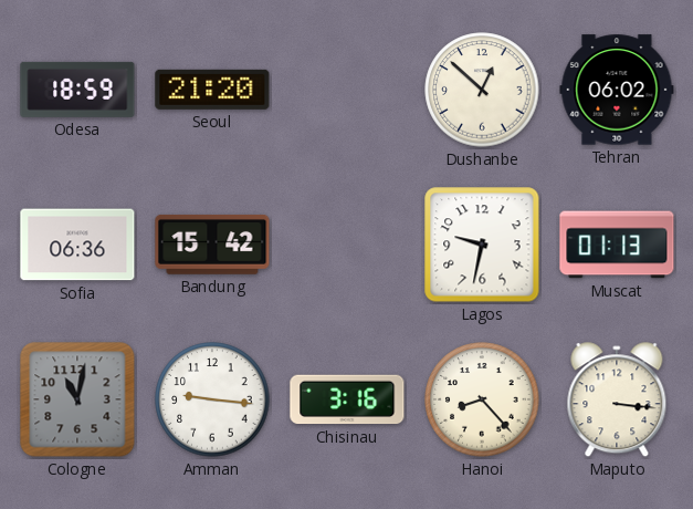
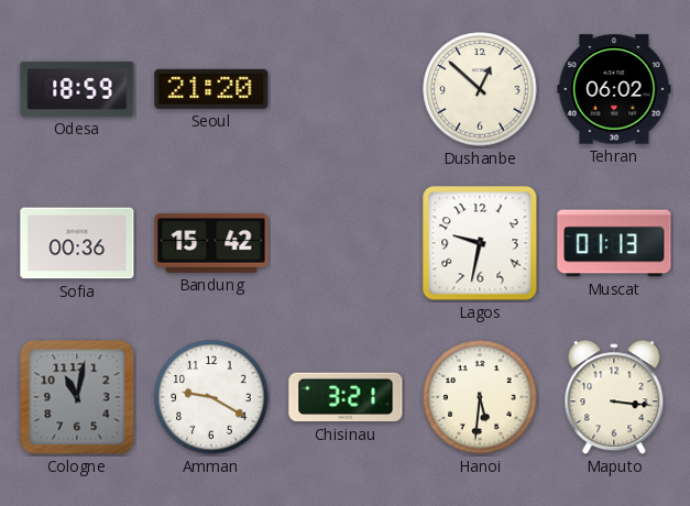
Sofia: 06:36 -> 00:36 (77, 243)
Amman: 9:16 -> 9:20 (211, 397)
Chisinau: 3:16 -> 3:21 (346, 397)
Hanoi: 8:23 -> 5:31 (480, 397)
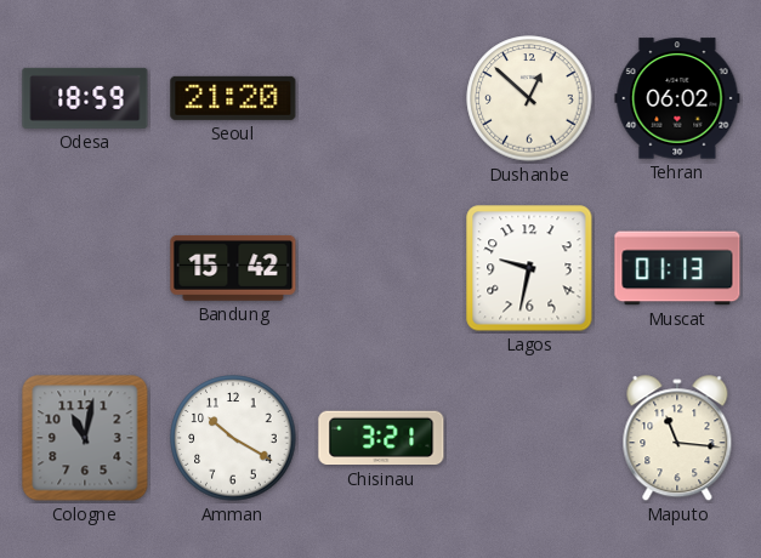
Sofia: 00:36 -> none (77, 243)
Amman: 9:20 -> 10:20 (233, 438)
Hanoi: 5:31 -> none (480, 397)
Maputo: 3:16 -> 11:16 (677, 439)
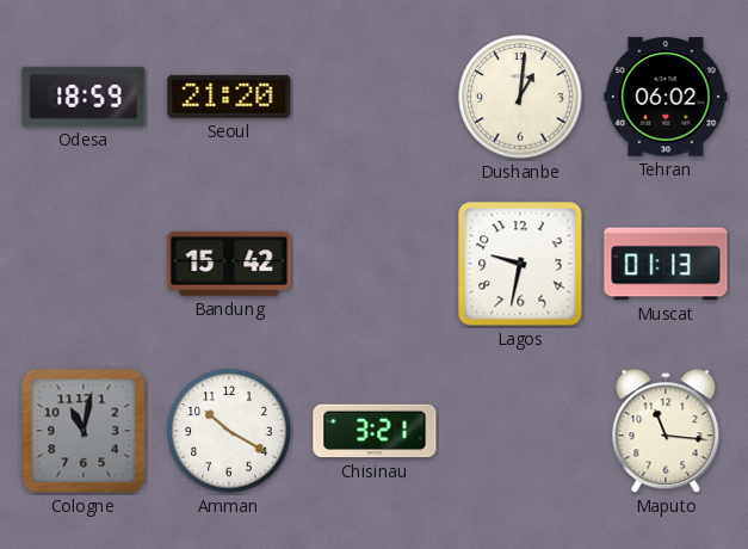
Dushanbe: 12:52 -> 1:01 (520, 97)
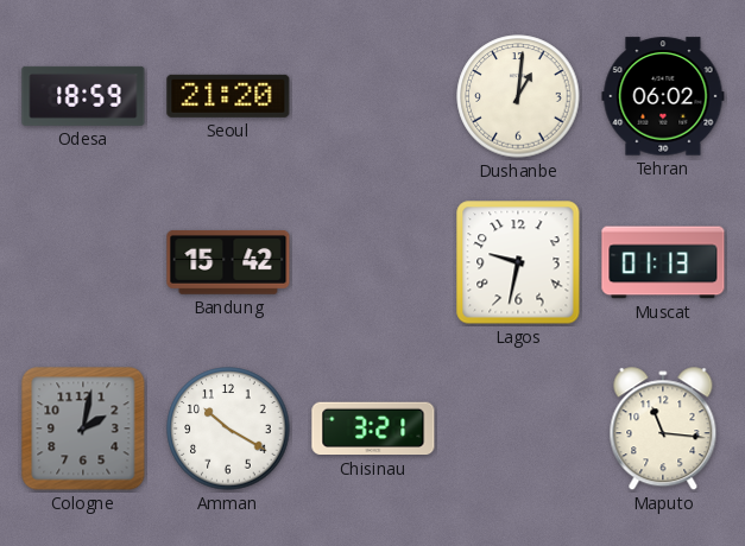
Cologne: 11:02 -> 2:02 (83, 428)
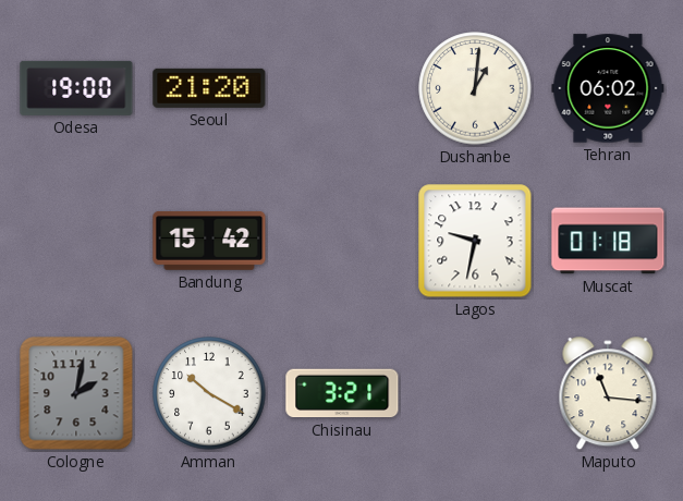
Odesa: 18:59 -> 19:00 (76, 88)
Muscat: 01:13 -> 01:18 (608, 241)
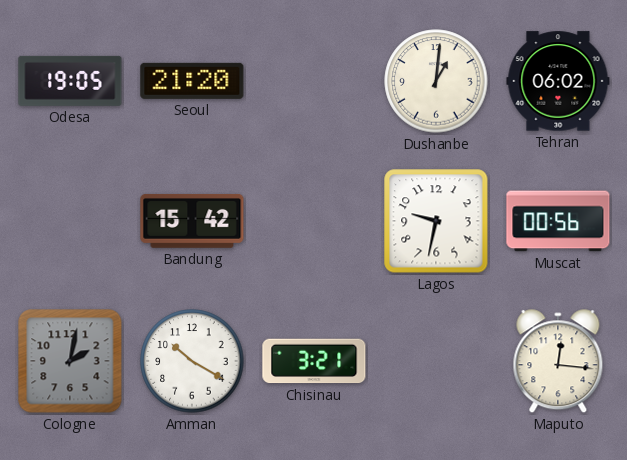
Odesa: 19:00 -> 19:05 (70, 81)
Muscat: 01:18 -> 00:56 (558, 221)
Maputo: 11:16 -> 12:16 (558, 362)
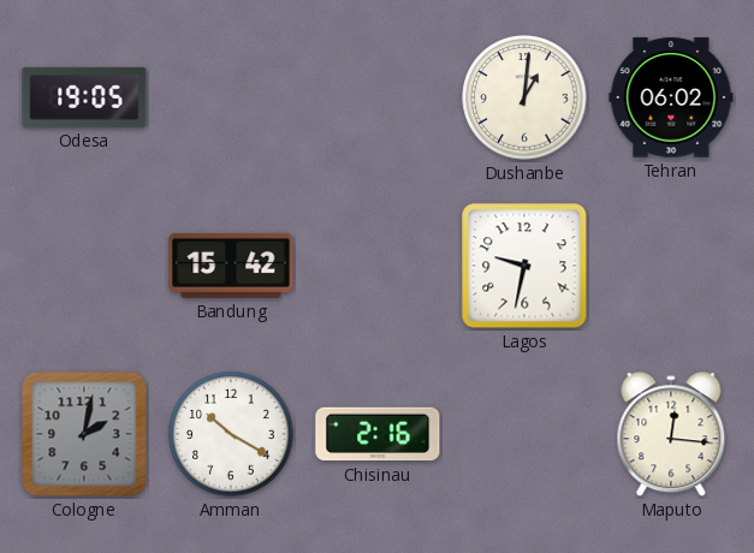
Seoul: 21:20 -> none (192, 81)
Muscat: 00:56 -> none (558, 221)
Chisinau: 3:21 -> 2:16 (378, 434)
